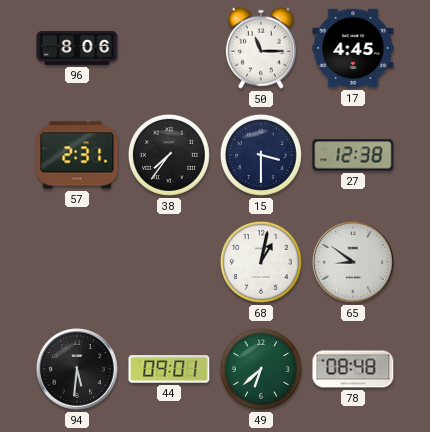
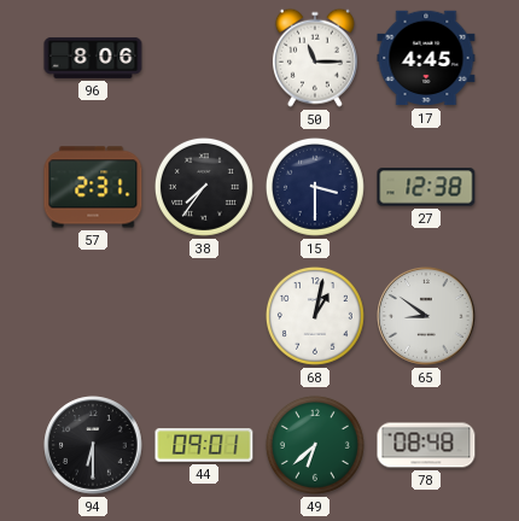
94: 5:31 -> 6:30 (93, 445)
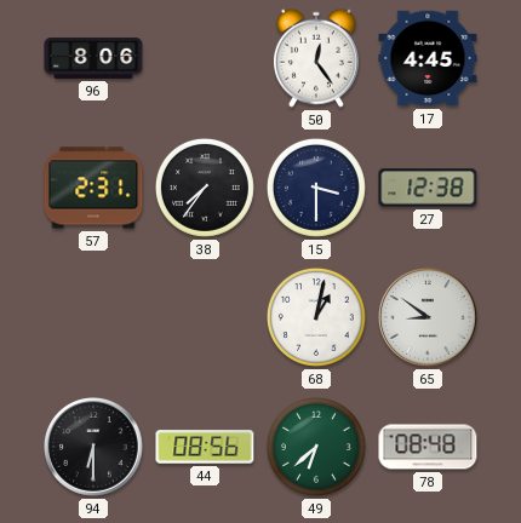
50: 11:15 -> 12:24 (316, 58)
44: 09:01 -> 08:56 (205, 447)
